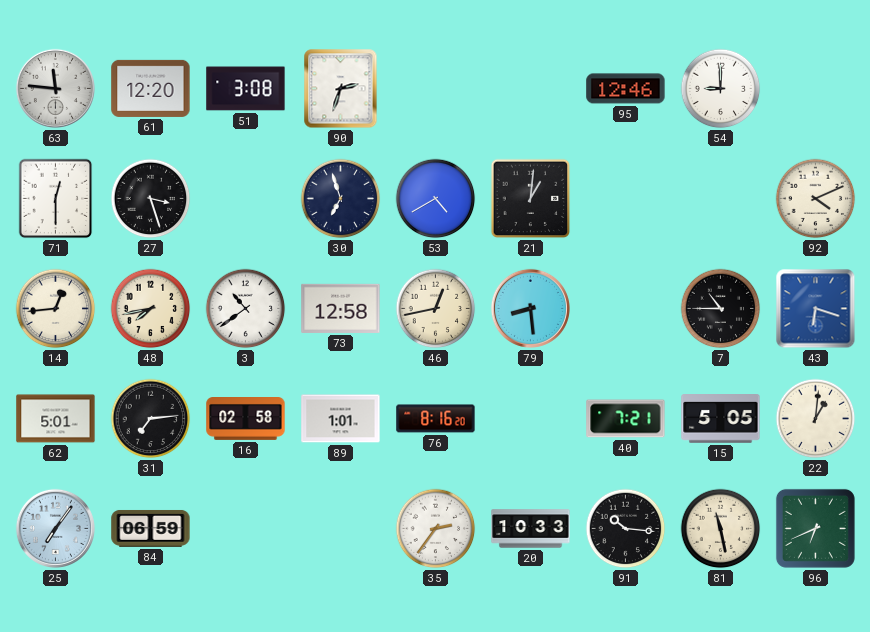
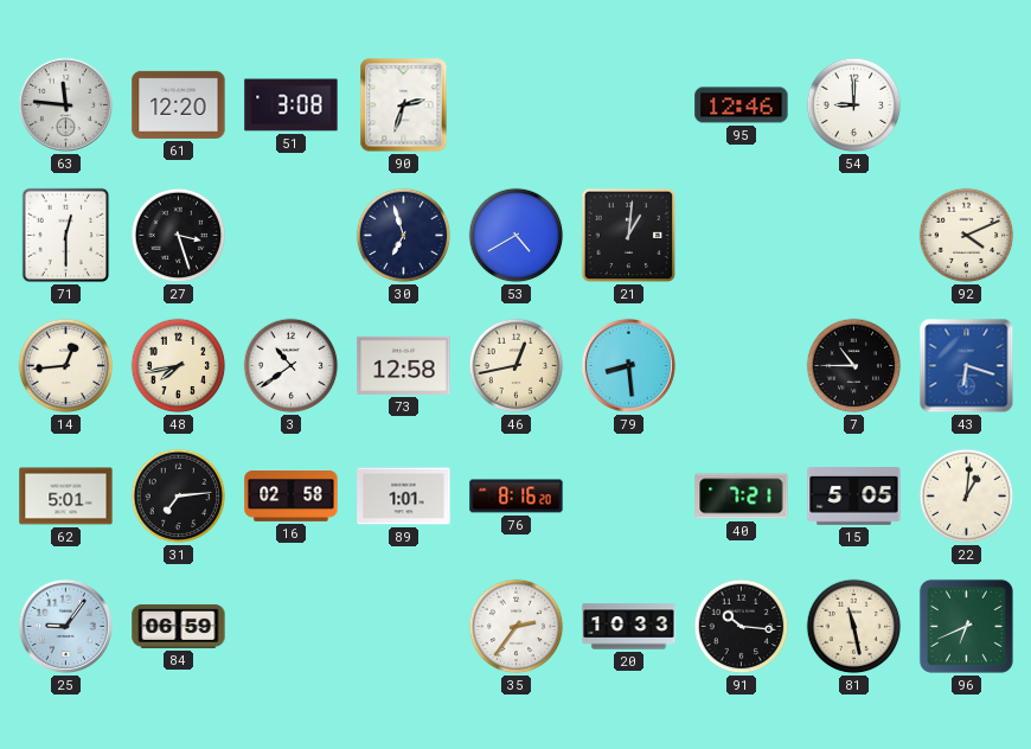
25: 7:06 -> 9:06 (65, 626)
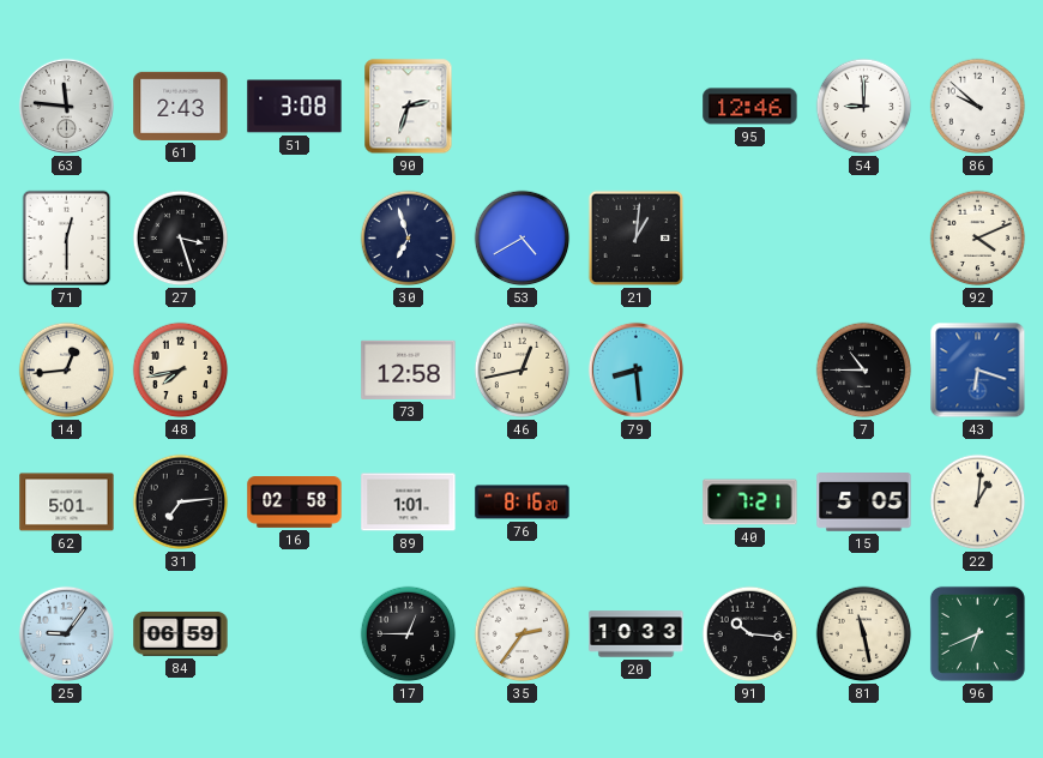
61: 12:20 -> 2:43 (181, 106)
86: none -> 9:52 (978, 107)
3: 10:39 -> none (292, 366)
17: none -> 12:45 (409, 634)
